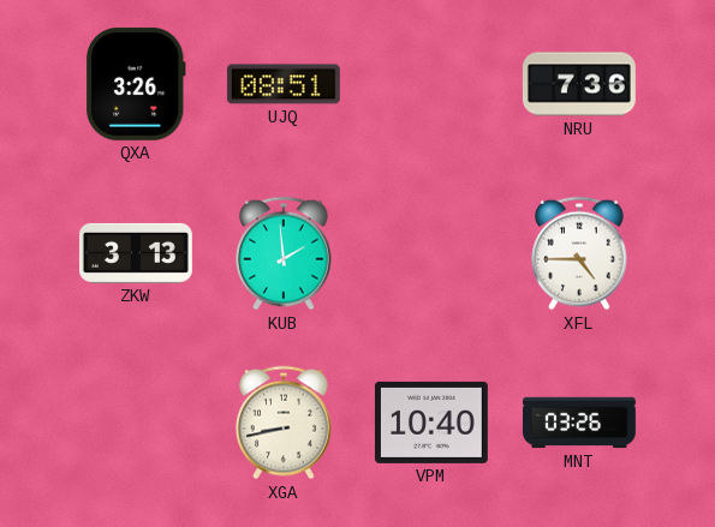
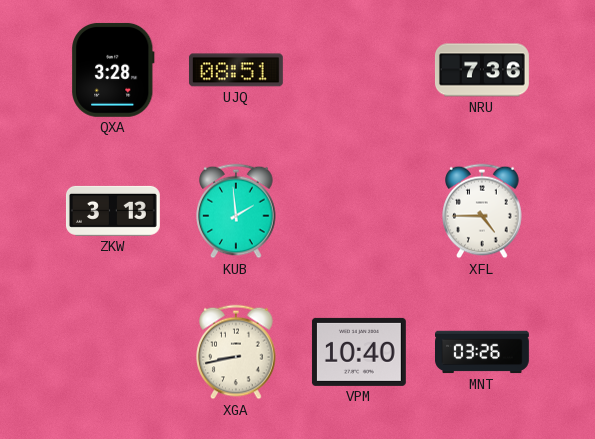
QXA: 3:26 -> 3:28 (113, 70)
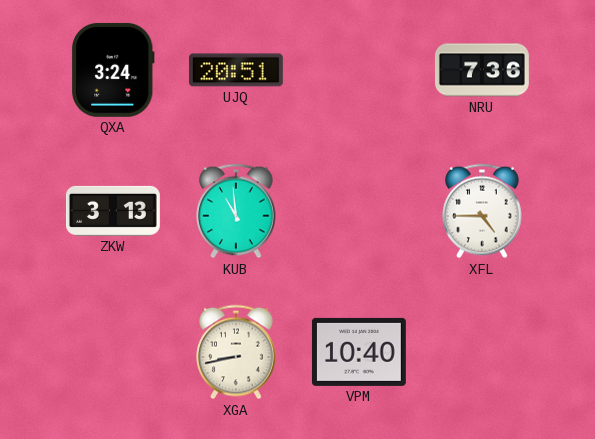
QXA: 3:28 -> 3:24 (113, 70)
UJQ: 08:51 -> 20:51 (236, 70)
KUB: 1:59 -> 10:59 (236, 211)
MNT: 03:26 -> none (483, 352)
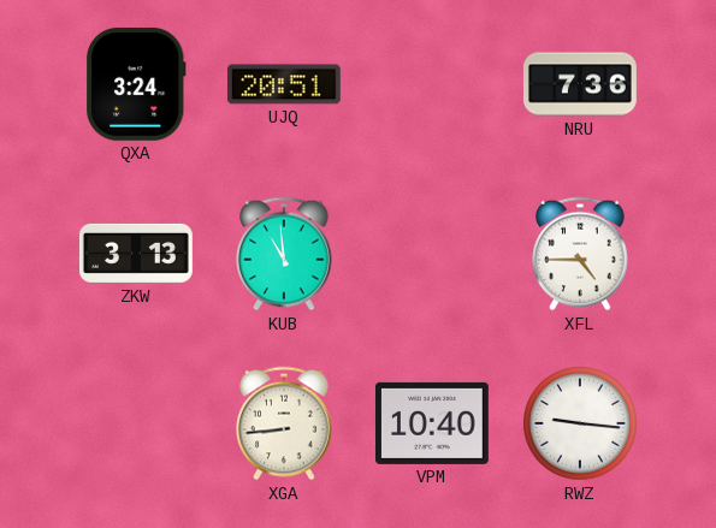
XGA: 8:43 -> 8:44 (284, 423)
RWZ: none -> 9:16 (580, 423)
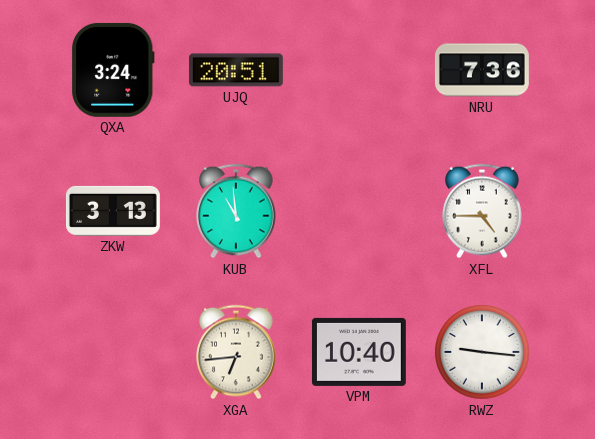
XGA: 8:44 -> 6:44 (236, 352)
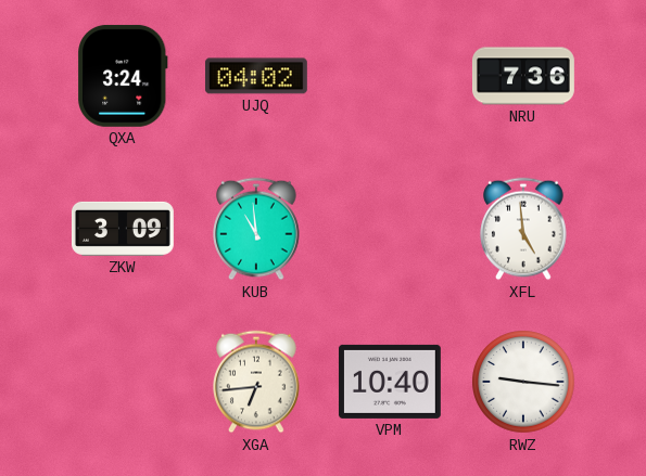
UJQ: 20:51 -> 04:02 (256, 76)
ZKW: 3:13 -> 3:09 (123, 229)
XFL: 4:45 -> 4:59 (523, 229)
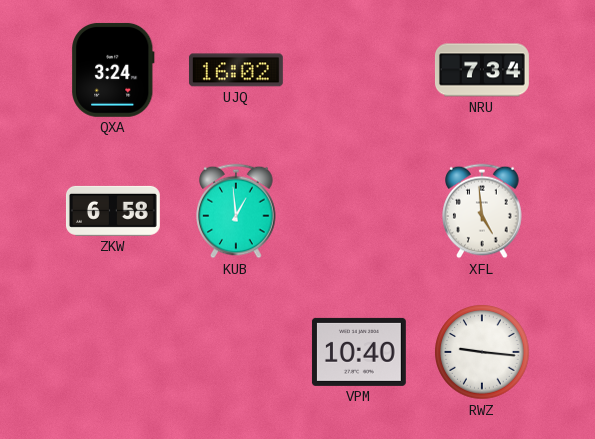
UJQ: 04:02 -> 16:02 (236, 70)
NRU: 7:36 -> 7:34 (482, 70)
ZKW: 3:09 -> 6:58 (113, 211)
KUB: 10:59 -> 12:59 (236, 211)
XGA: 6:44 -> none (256, 382)
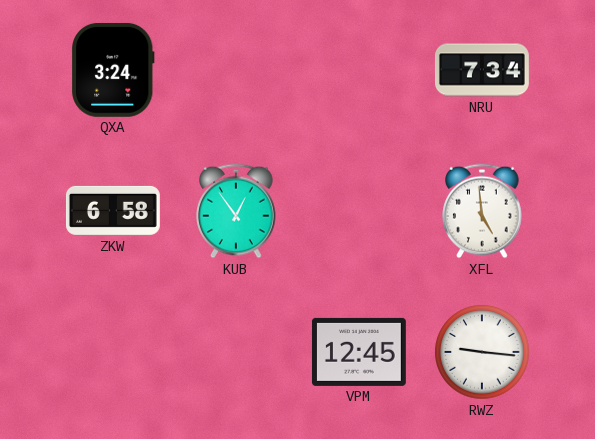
UJQ: 16:02 -> none (236, 70)
KUB: 12:59 -> 12:54 (236, 211)
VPM: 10:40 -> 12:45 (359, 352)
